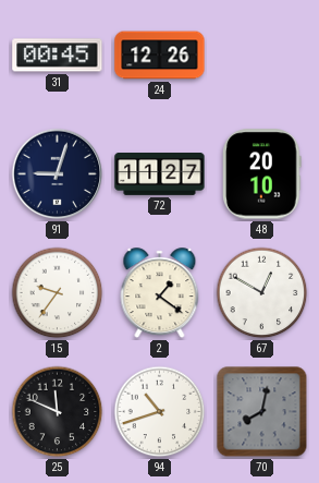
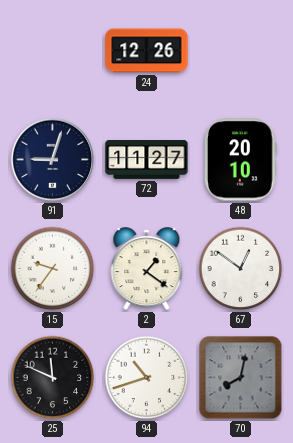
31: 00:45 -> none (58, 56)
67: 12:50 -> 12:51 (241, 269)
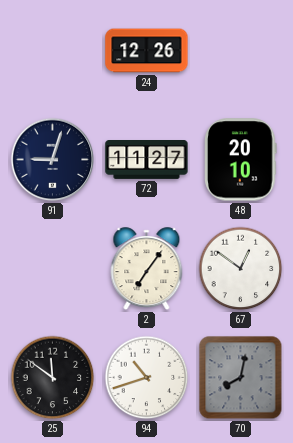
15: 9:36 -> none (53, 269)
2: 1:21 -> 7:06 (147, 269)
25: 11:49 -> 11:51 (53, 378)
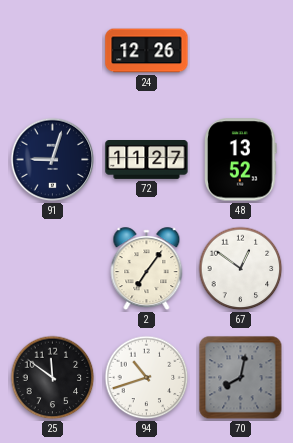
48: 20:10 -> 13:52 (241, 160)
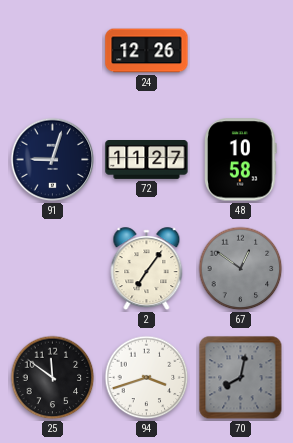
48: 13:52 -> 10:58 (241, 160)
67 dial: white -> grey (241, 269)
94: 10:42 -> 3:42 (147, 378)
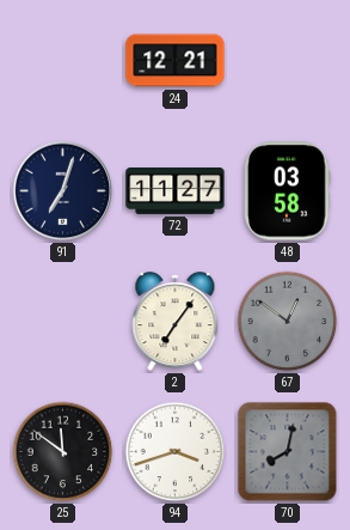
24: 12:26 -> 12:21 (176, 61)
91: 9:03 -> 7:03 (63, 191)
48: 10:58 -> 03:58 (288, 191)
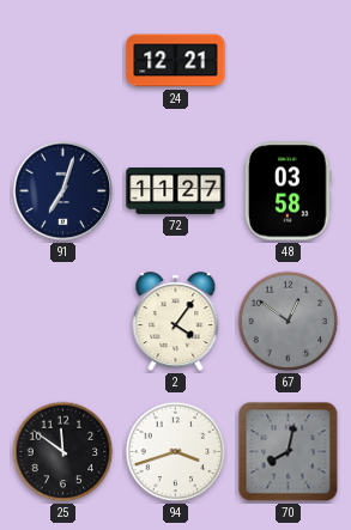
2: 7:06 -> 4:06 (176, 322)
